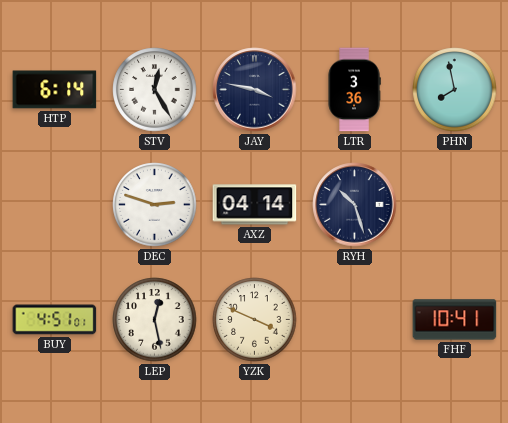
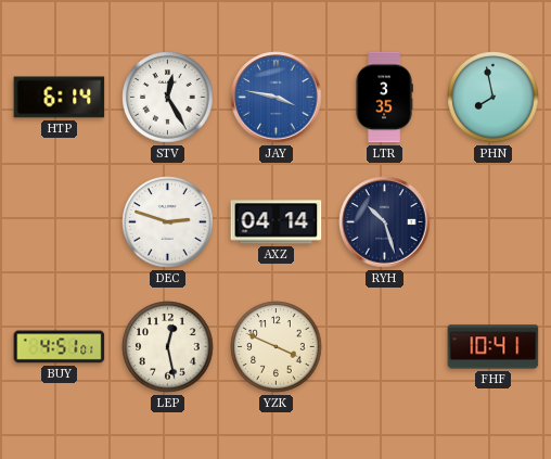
JAY dial: navy -> blue (277, 98)
LTR: 3:36 -> 3:35 (384, 98)
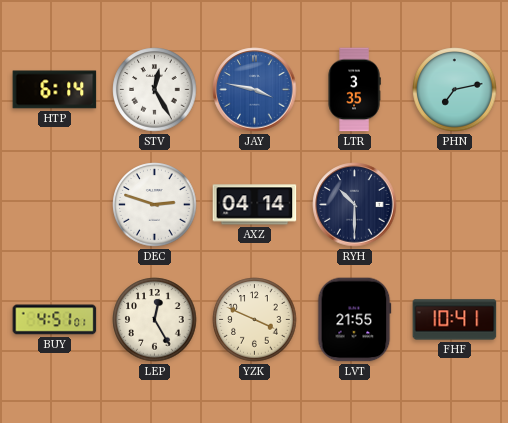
PHN: 7:58 -> 7:13 (455, 90)
RYH: 10:27 -> 10:30 (355, 205)
LEP: 12:28 -> 12:25 (155, 320)
LVT: none -> 21:55 (355, 320)
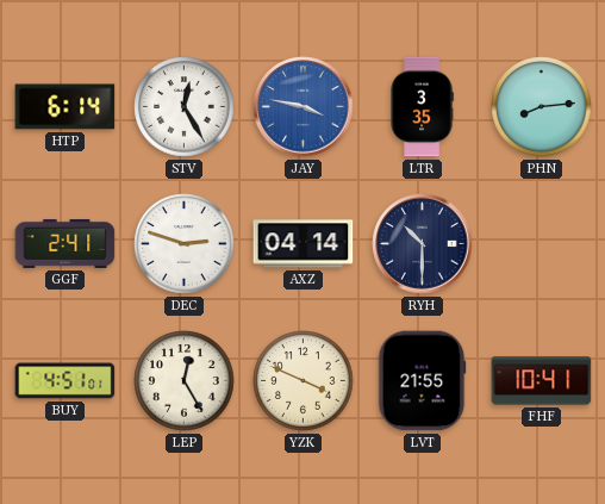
PHN: 7:13 -> 8:14 (542, 107)
GGF: none -> 2:41 (66, 243)
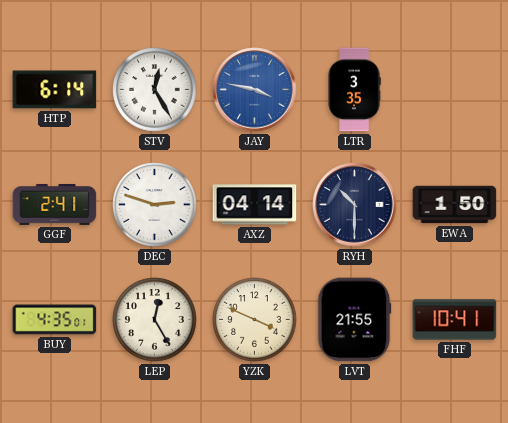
PHN: 8:14 -> none (542, 107)
EWA: none -> 1:50 (455, 205)
BUY: 4:51 -> 4:35 (55, 320)
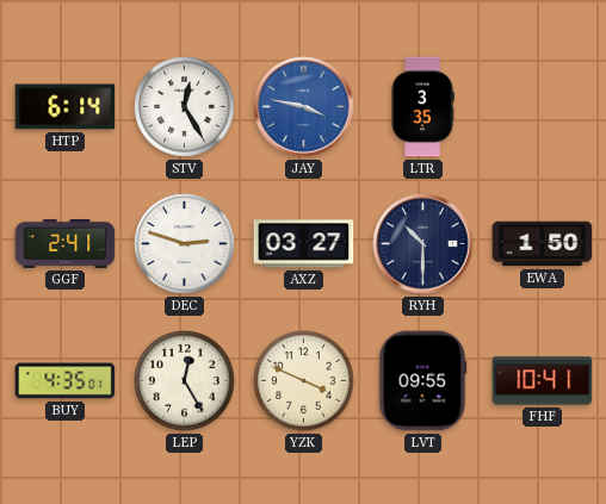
AXZ: 04:14 -> 03:27 (304, 244)
LVT: 21:55 -> 09:55 (423, 381)
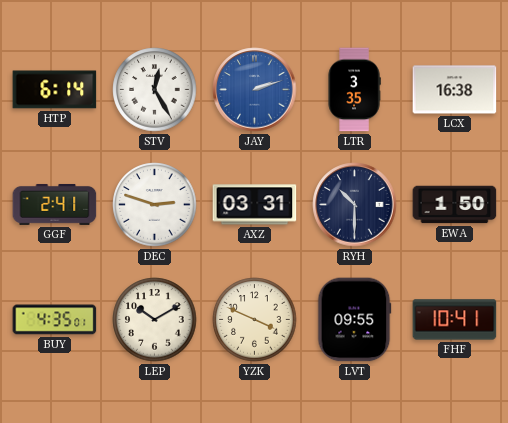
JAY: 3:47 -> 2:12 (255, 90)
LCX: none -> 16:38 (455, 90)
AXZ: 03:27 -> 03:31 (255, 205)
LEP: 12:25 -> 10:10 (155, 320)
